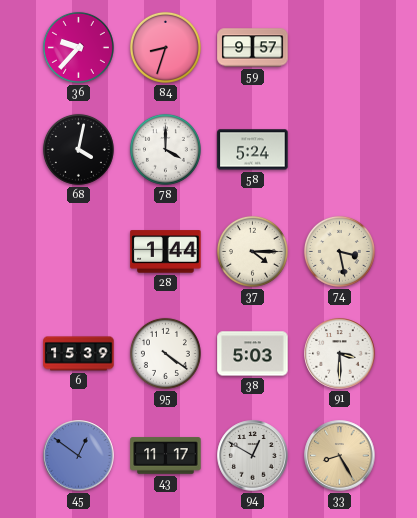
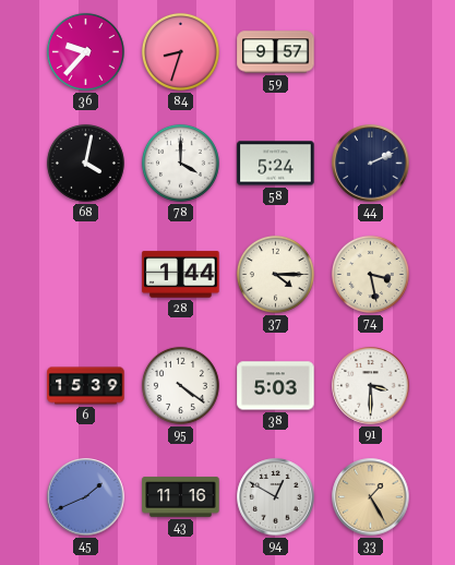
44: none -> 2:11 (371, 164)
45: 12:51 -> 1:41 (86, 497)
43: 11:17 -> 11:16 (181, 497)
33: 8:25 -> 1:25 (371, 497)
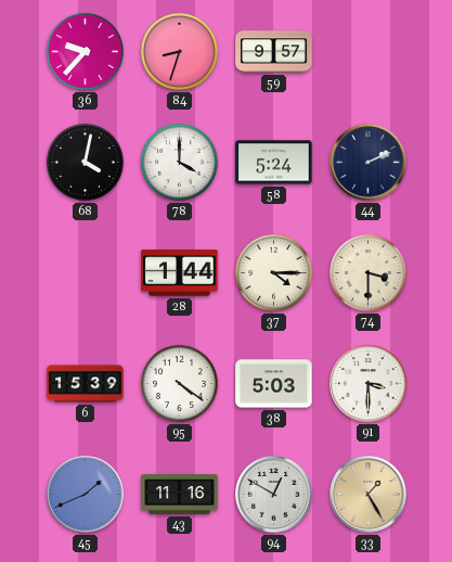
74: 3:28 -> 3:30 (367, 272)
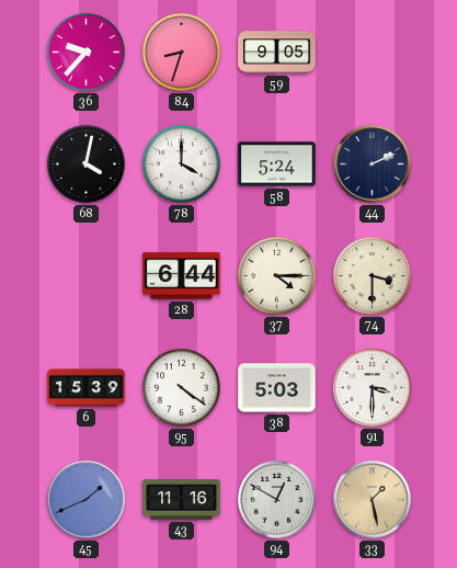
59: 9:57 -> 9:05 (277, 53)
28: 1:44 -> 6:44 (182, 276)
33: 1:25 -> 1:28 (373, 500)
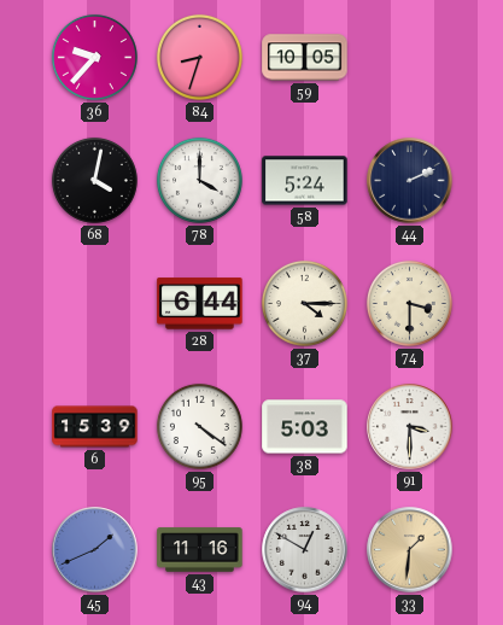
59: 9:05 -> 10:05 (305, 58)
33: 1:28 -> 1:31 (410, 550)
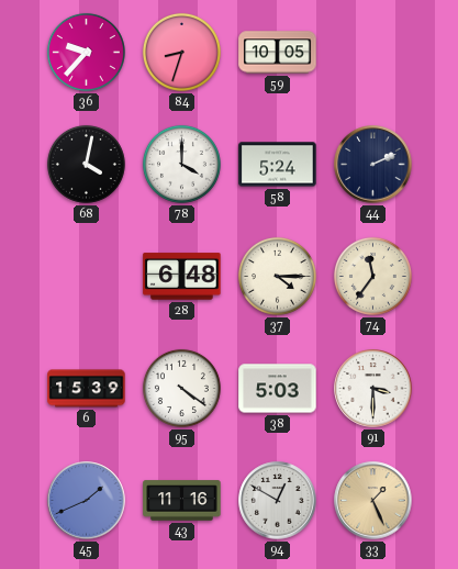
28: 6:44 -> 6:48 (182, 277)
74: 3:30 -> 11:36 (372, 276)
33: 1:31 -> 1:26 (373, 501)
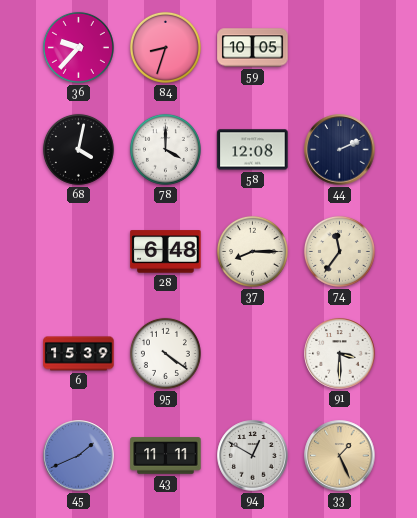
58: 5:24 -> 12:08 (253, 150)
37: 4:15 -> 8:15 (252, 251)
38: 5:03 -> none (278, 389)
43: 11:16 -> 11:11 (166, 456)
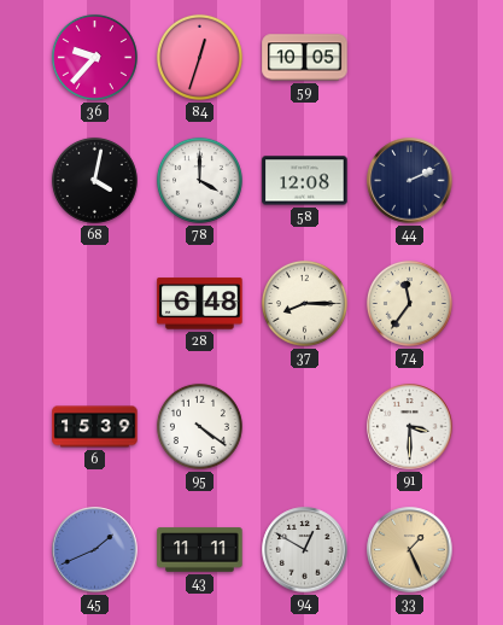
84: 8:33 -> 12:33 (199, 57)
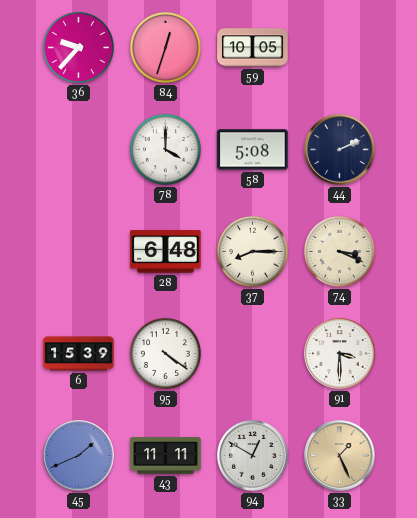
68: 4:02 -> none (94, 180)
58: 12:08 -> 5:08 (253, 150)
74: 11:36 -> 3:19 (339, 251)
